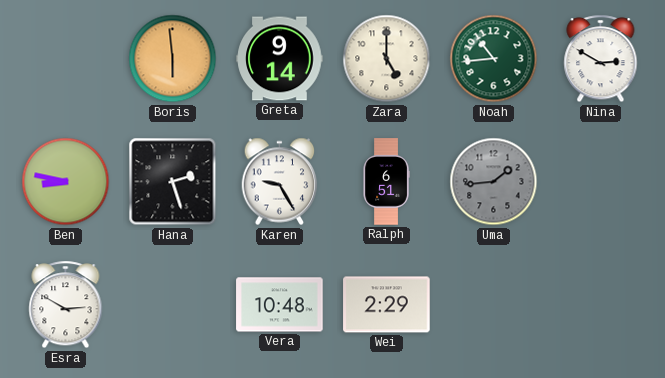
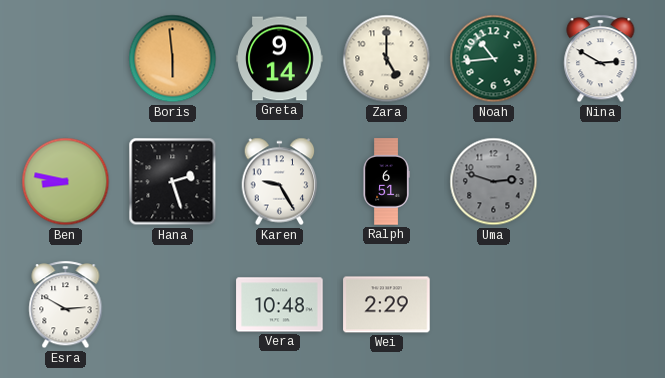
Uma: 1:44 -> 2:48 (494, 182)
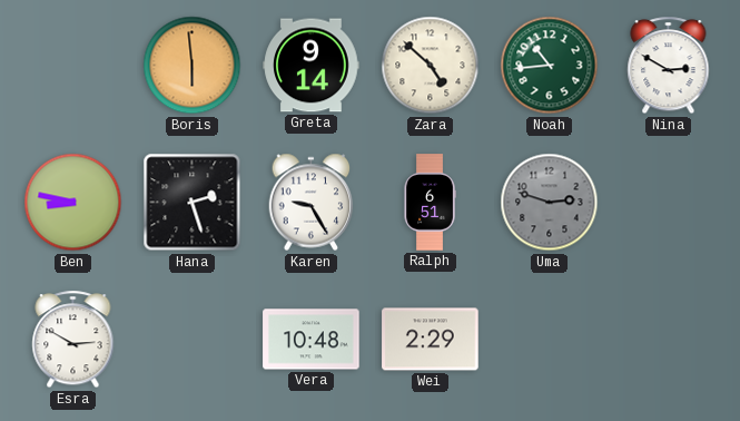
Zara: 5:00 -> 4:52 (431, 66)
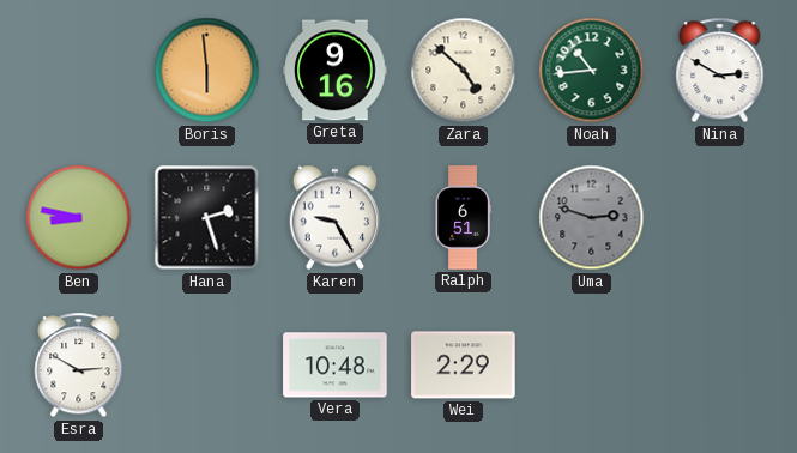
Greta: 9:14 -> 9:16 (336, 71)
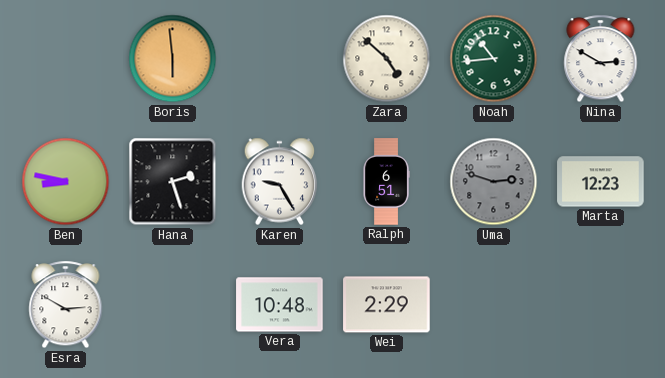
Greta: 9:16 -> none (336, 71)
Marta: none -> 12:23 (601, 182)
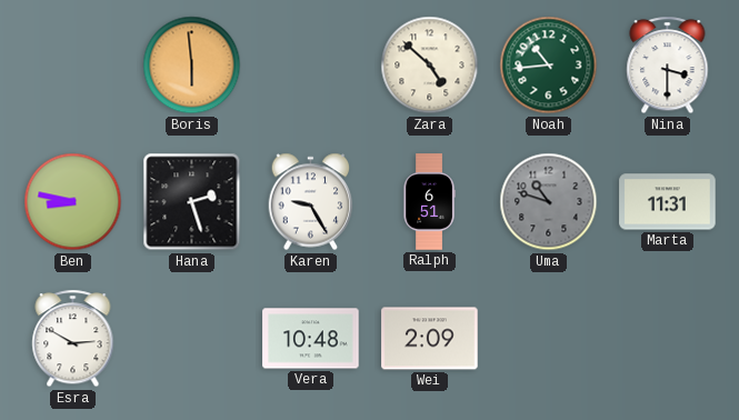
Nina: 2:50 -> 3:30 (668, 66)
Uma: 2:48 -> 10:48 (549, 202)
Marta: 12:23 -> 11:31 (668, 202)
Wei: 2:29 -> 2:09 (430, 339)
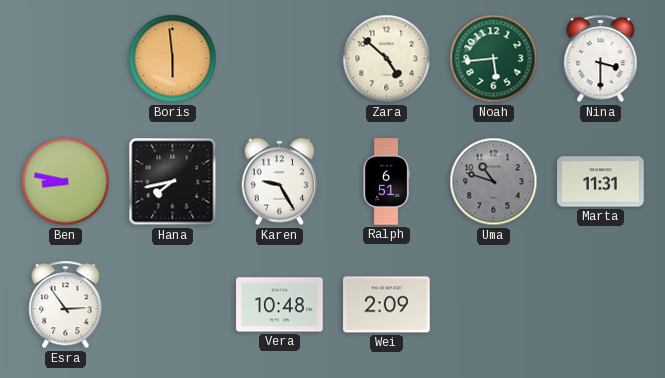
Noah: 10:44 -> 5:44 (494, 59)
Hana: 2:27 -> 7:43 (173, 182)
Esra: 2:50 -> 2:54 (66, 305)
